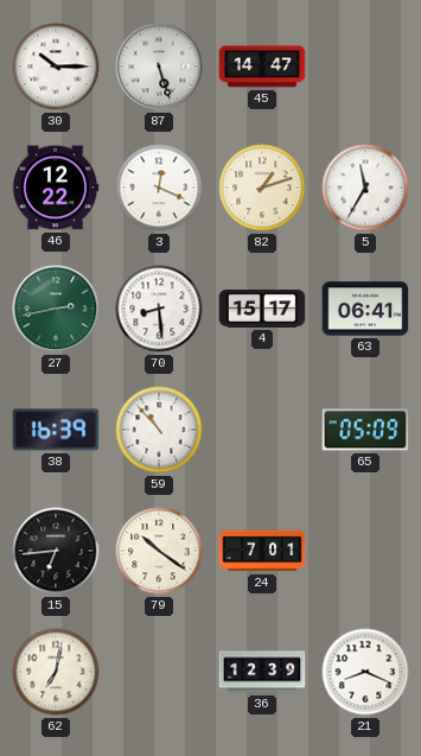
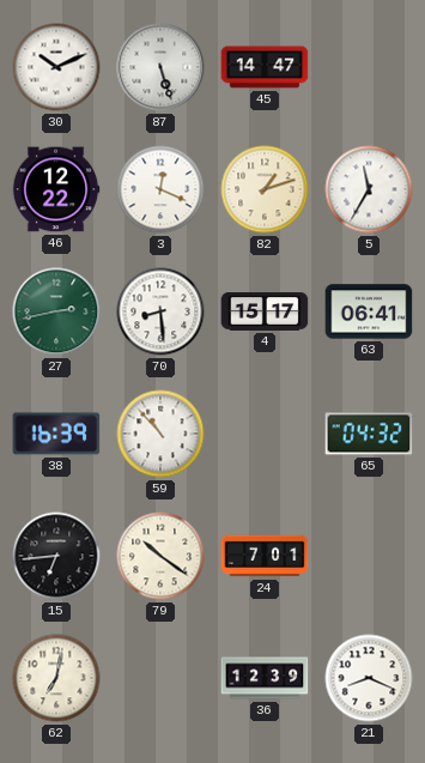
30: 10:15 -> 10:11 (56, 67)
65: 05:09 -> 04:32 (369, 434)
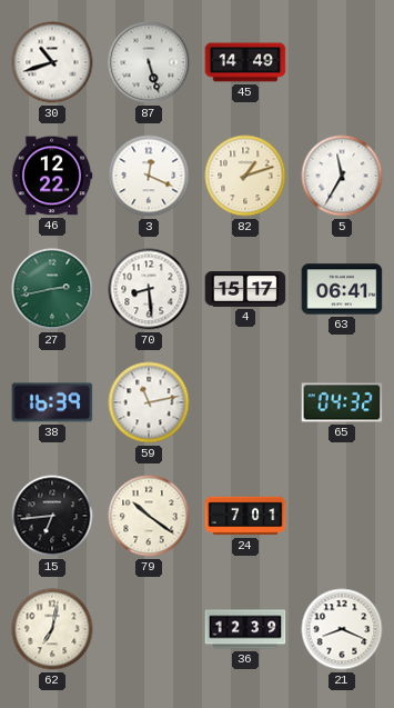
30: 10:11 -> 10:42 (52, 62)
45: 14:47 -> 14:49 (245, 62)
59: 10:53 -> 11:13 (149, 402)
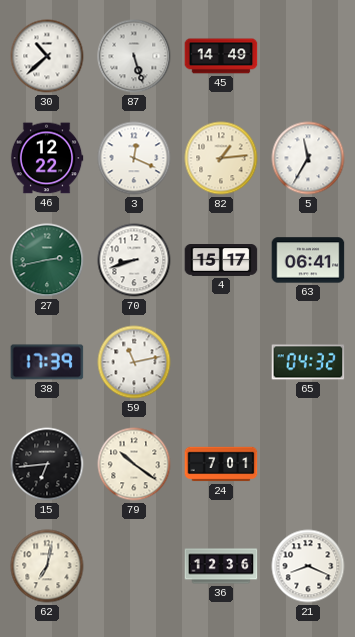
30: 10:42 -> 10:38 (47, 56)
82: 1:12 -> 1:14 (221, 158)
70: 8:29 -> 8:42 (134, 260)
38: 16:39 -> 17:39 (47, 362)
36: 12:39 -> 12:36 (221, 566)
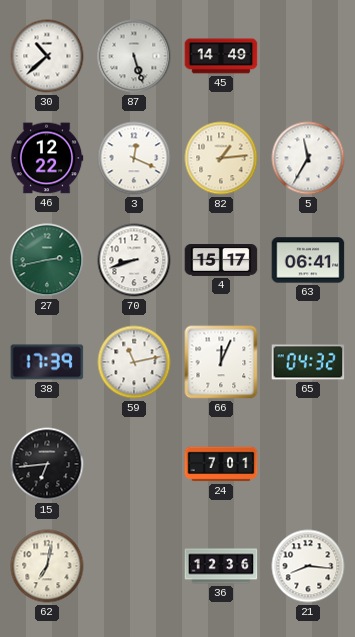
66: none -> 12:04 (221, 362)
79: 10:21 -> none (134, 464)
21: 8:19 -> 8:16 (308, 566)
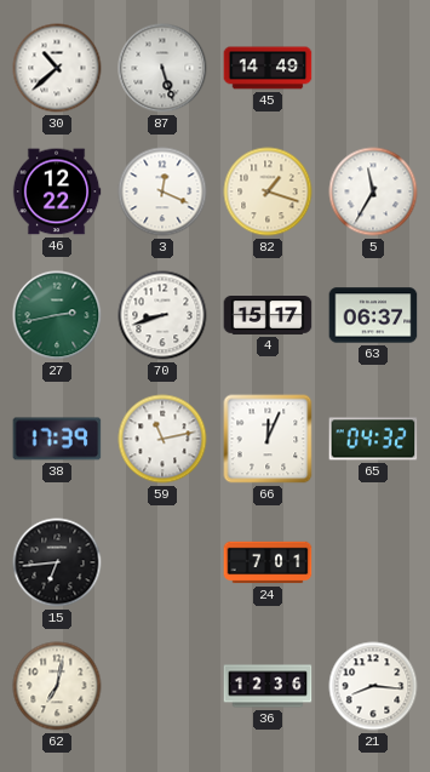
82: 1:14 -> 1:18 (268, 191)
63: 06:41 -> 06:37 (373, 315)
